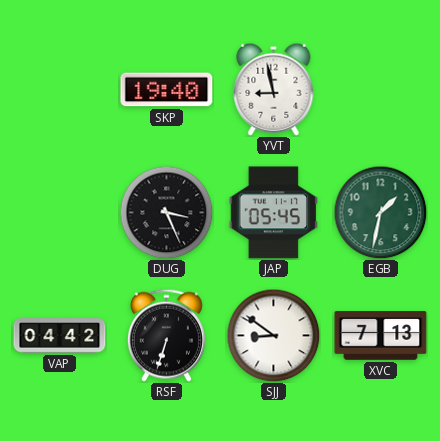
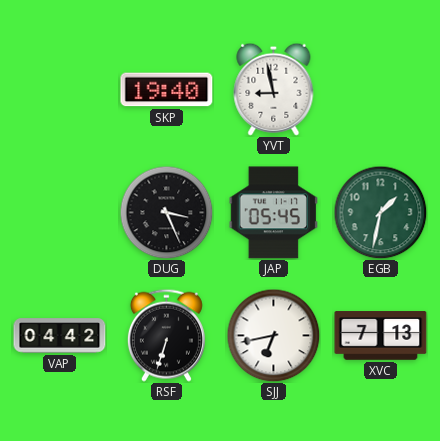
SJJ: 8:51 -> 6:43 (273, 335)
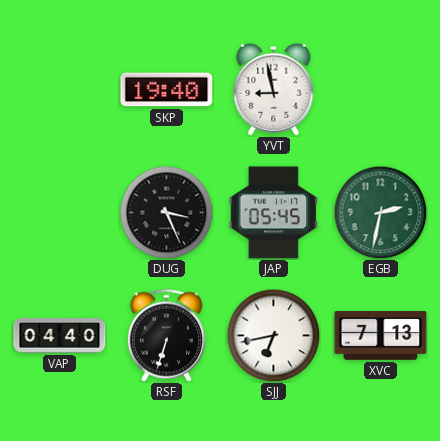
EGB: 1:32 -> 2:32 (380, 212)
VAP: 04:42 -> 04:40 (60, 336)
